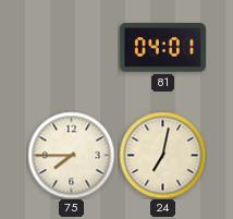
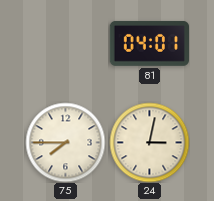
24: 7:02 -> 3:02 (149, 142)
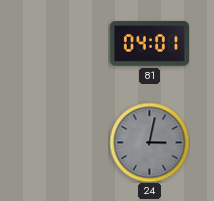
75: 7:45 -> none (65, 142)
24 dial: cream -> grey (149, 142)
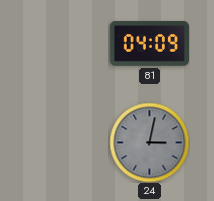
81: 04:01 -> 04:09 (149, 43)
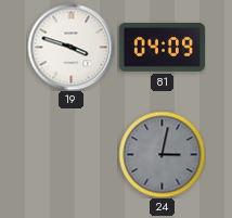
19: none -> 3:48 (70, 47)
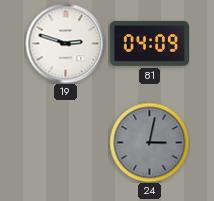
19: 3:48 -> 2:48 (65, 43)
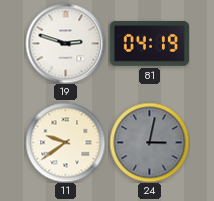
81: 04:09 -> 04:19 (149, 43)
11: none -> 9:39 (65, 142)
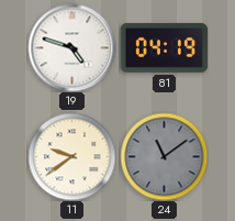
19: 2:48 -> 4:48 (71, 47)
24: 3:02 -> 11:09 (164, 156)
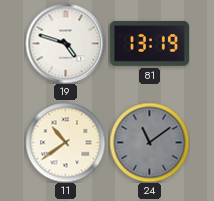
81: 04:19 -> 13:19 (149, 43)
11: 9:39 -> 10:39 (65, 142)
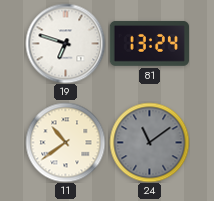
19: 4:48 -> 6:48 (65, 43)
81: 13:19 -> 13:24 (149, 43)
